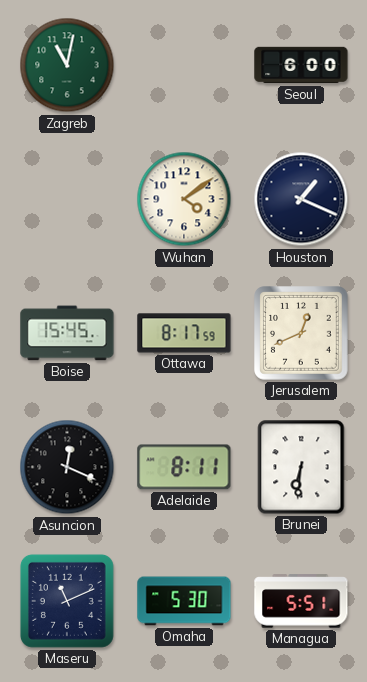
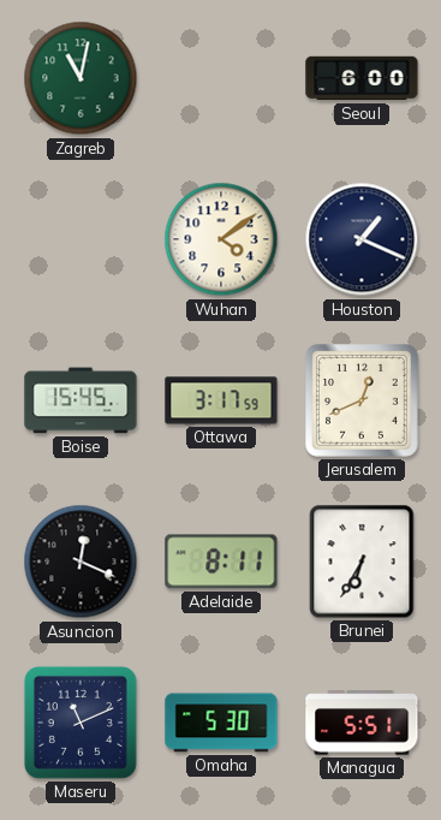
Ottawa: 8:17 -> 3:17 (221, 400)
Brunei: 6:31 -> 6:35 (362, 561)
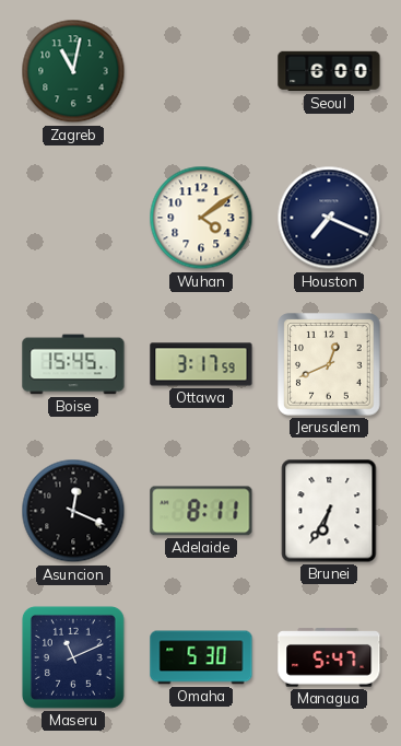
Houston: 1:19 -> 7:19 (329, 218)
Managua: 5:51 -> 5:47 (329, 657)
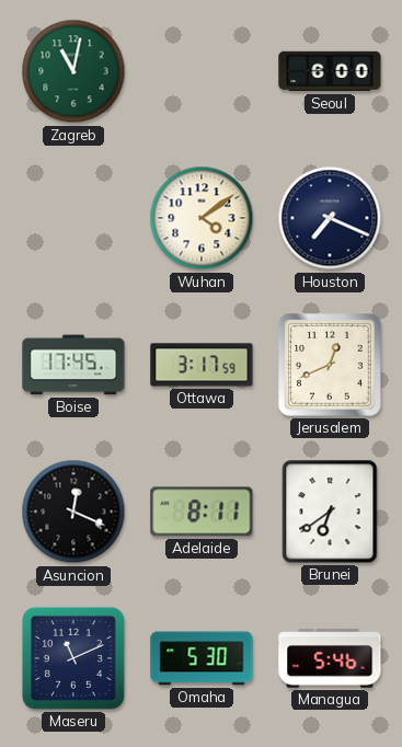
Boise: 15:45 -> 17:45 (73, 365)
Brunei: 6:35 -> 6:39 (330, 512)
Managua: 5:47 -> 5:46 (330, 658)
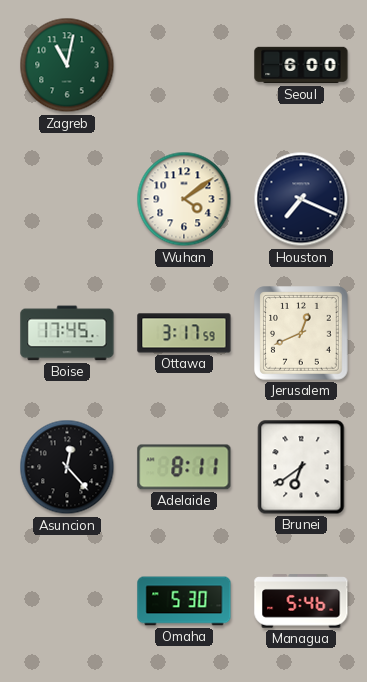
Asuncion: 12:19 -> 12:23 (67, 467)
Maseru: 11:11 -> none (73, 658)
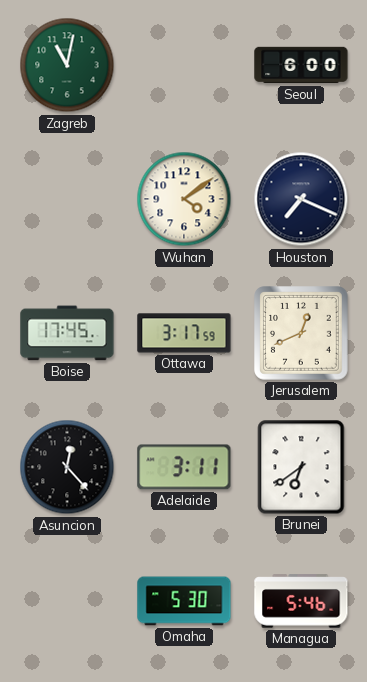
Adelaide: 8:11 -> 3:11 (184, 467)
